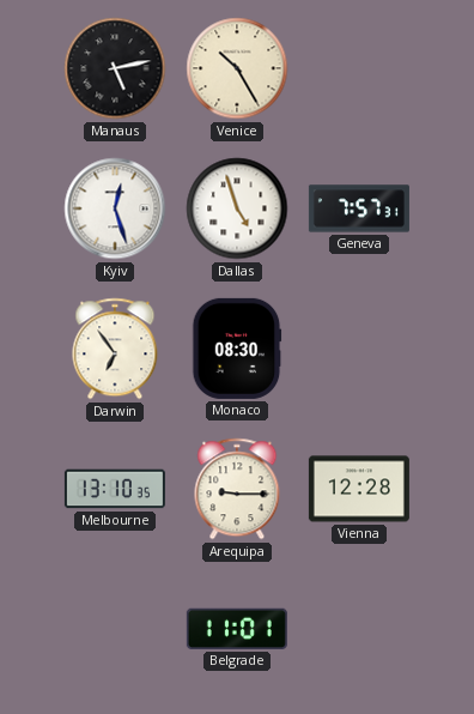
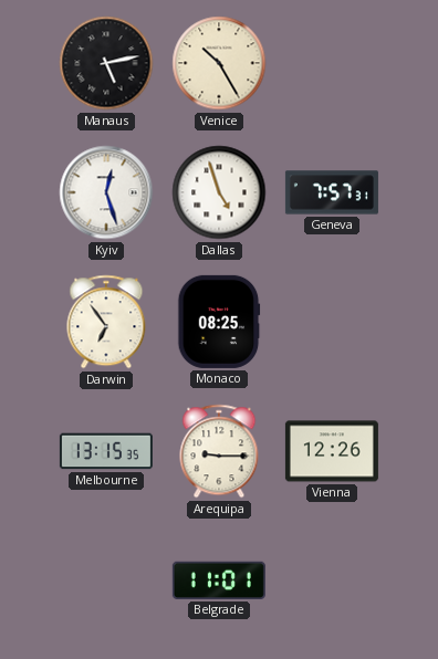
Monaco: 08:30 -> 08:25 (219, 322)
Melbourne: 13:10 -> 13:15 (106, 451)
Vienna: 12:28 -> 12:26 (332, 451)
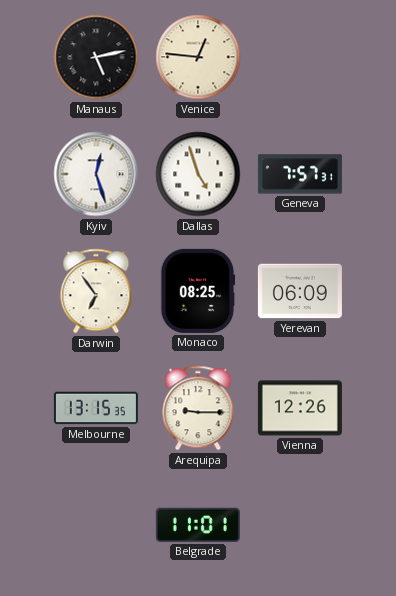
Venice: 10:25 -> 12:46 (198, 57)
Yerevan: none -> 06:09 (300, 291)
